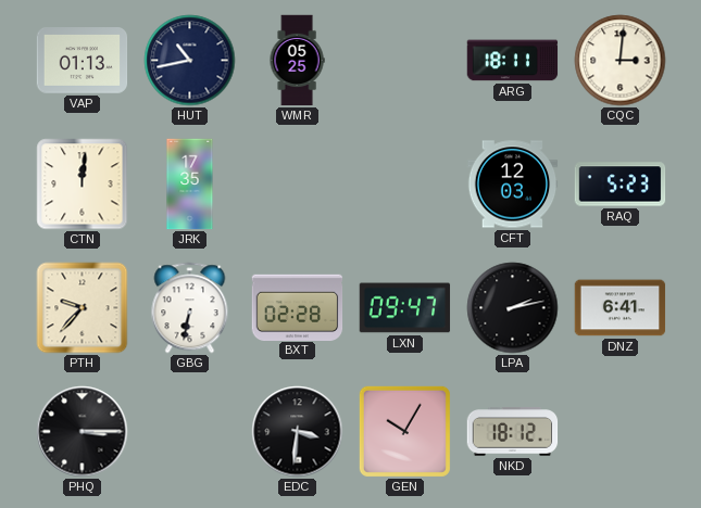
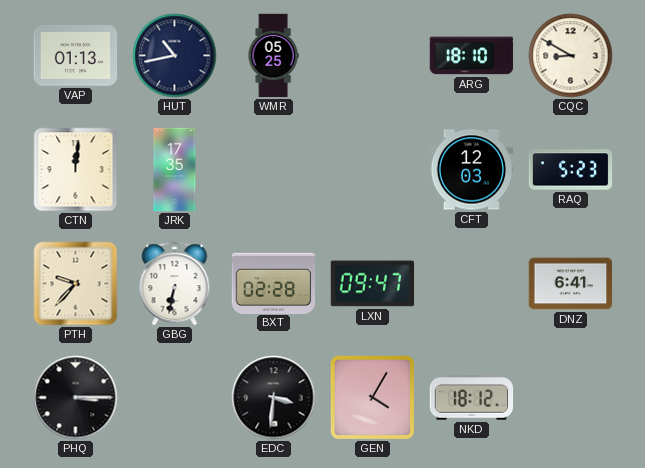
ARG: 18:11 -> 18:10 (472, 56)
CQC: 3:01 -> 8:50 (571, 56)
LPA: 2:13 -> none (513, 308)
GEN: 10:05 -> 4:05 (372, 397)
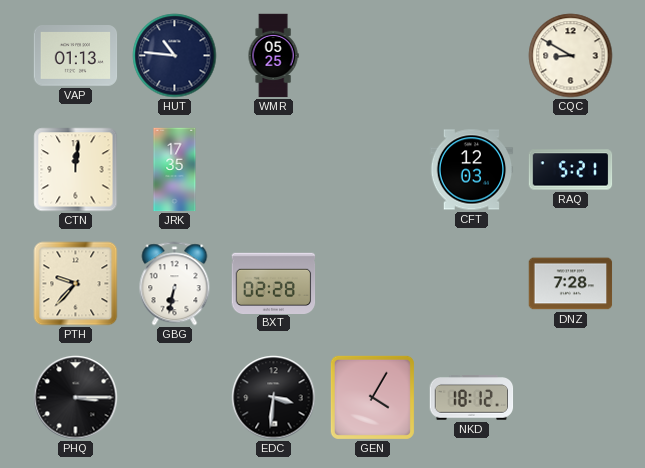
HUT: 10:43 -> 10:46 (175, 56)
ARG: 18:10 -> none (472, 56)
RAQ: 5:23 -> 5:21 (571, 170)
LXN: 09:47 -> none (373, 284)
DNZ: 6:41 -> 7:28 (571, 284)
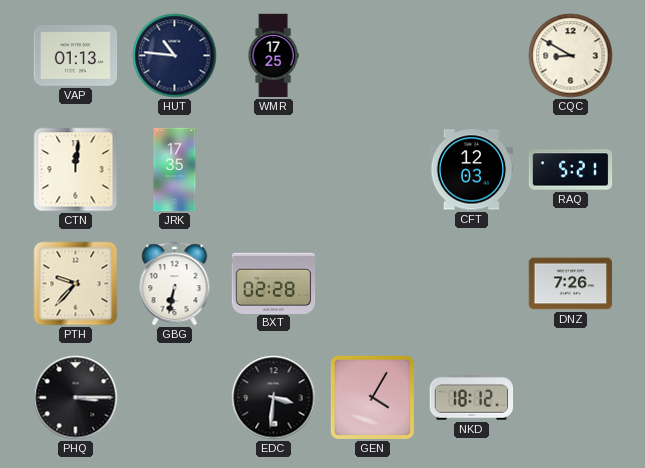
WMR: 05:25 -> 17:25 (273, 56)
DNZ: 7:28 -> 7:26 (571, 284)
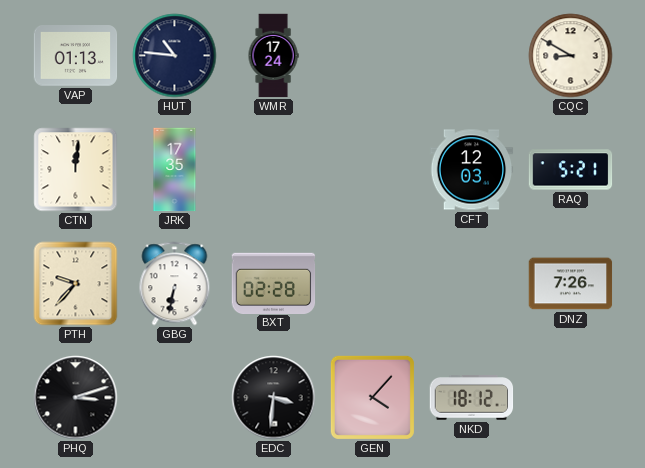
WMR: 17:25 -> 17:24 (273, 56)
PHQ: 3:15 -> 3:12 (76, 398)
GEN: 4:05 -> 4:07 (372, 397)
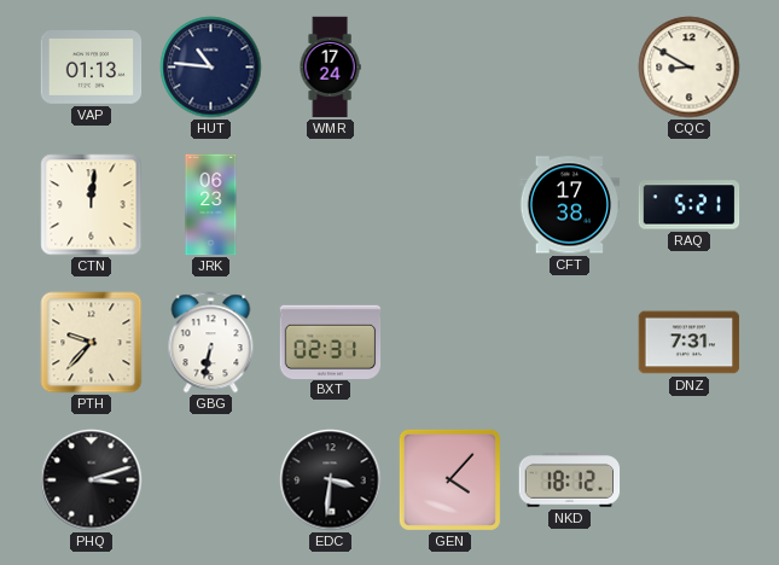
JRK: 17:35 -> 06:23 (211, 205)
CFT: 12:03 -> 17:38 (570, 205)
BXT: 02:28 -> 02:31 (331, 342)
DNZ: 7:26 -> 7:31 (690, 343)
